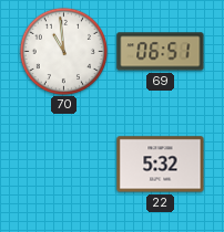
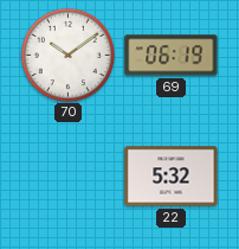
70: 10:59 -> 10:09 (67, 55)
69: 06:51 -> 06:19 (172, 56)
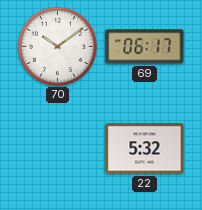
69: 06:19 -> 06:17 (145, 47)
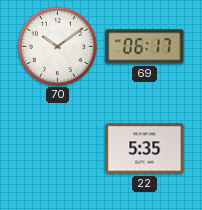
22: 5:32 -> 5:35 (145, 149)
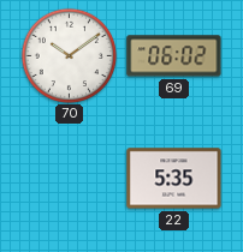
69: 06:17 -> 06:02 (174, 56)
